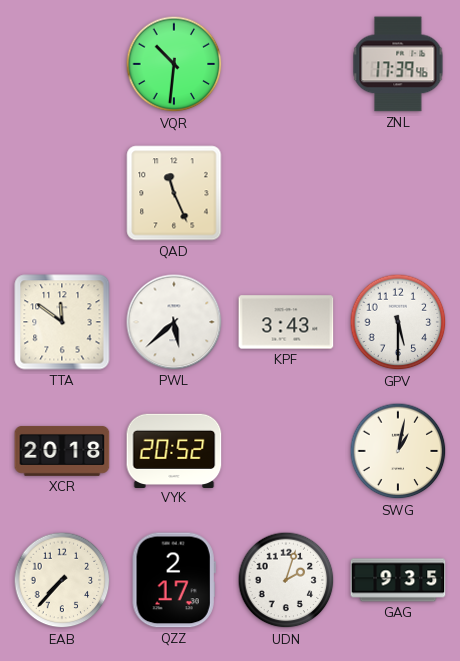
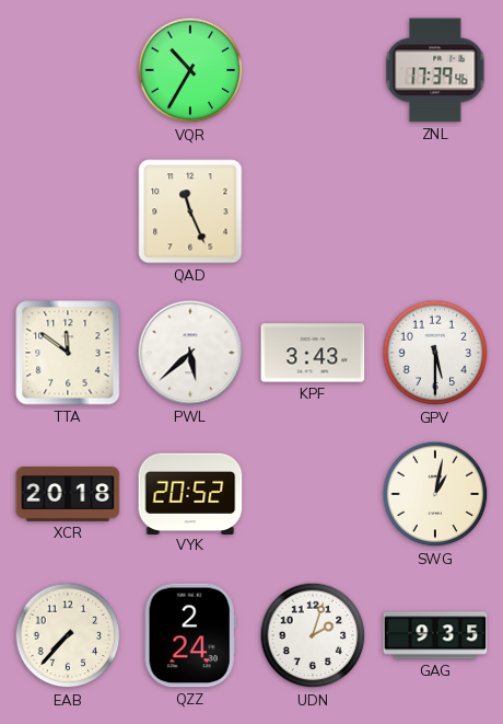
VQR: 10:31 -> 10:35 (190, 70)
QZZ: 2:17 -> 2:24 (190, 635)
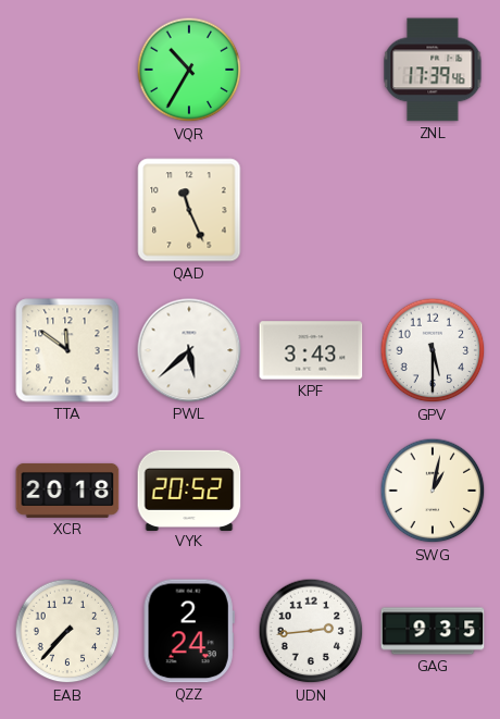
UDN: 2:03 -> 2:44 (311, 631)
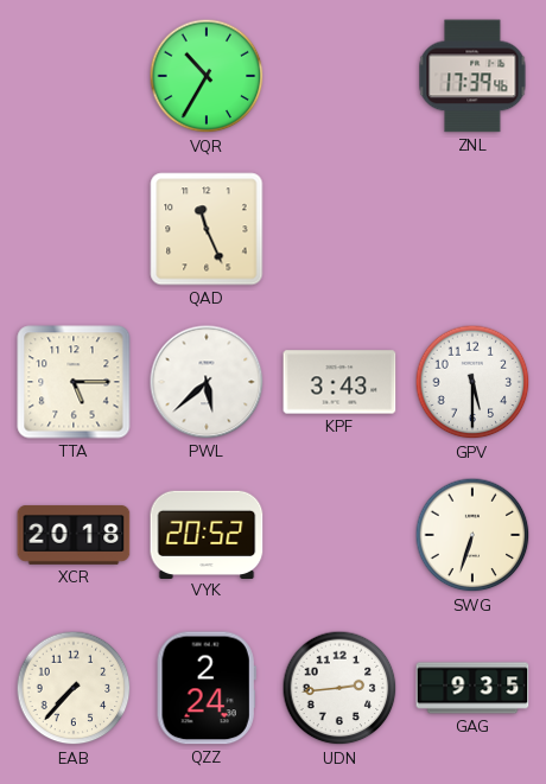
TTA: 11:51 -> 5:15 (74, 382)
SWG: 1:02 -> 6:33 (472, 535)
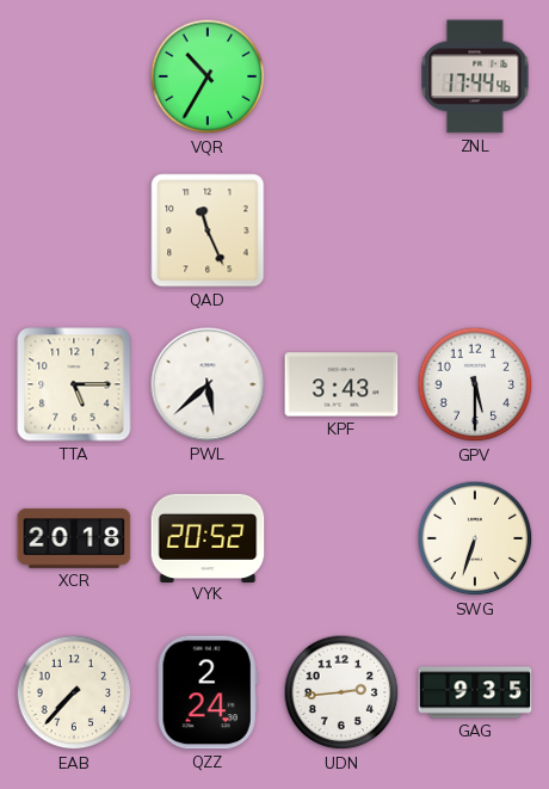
ZNL: 17:39 -> 17:44 (475, 76)
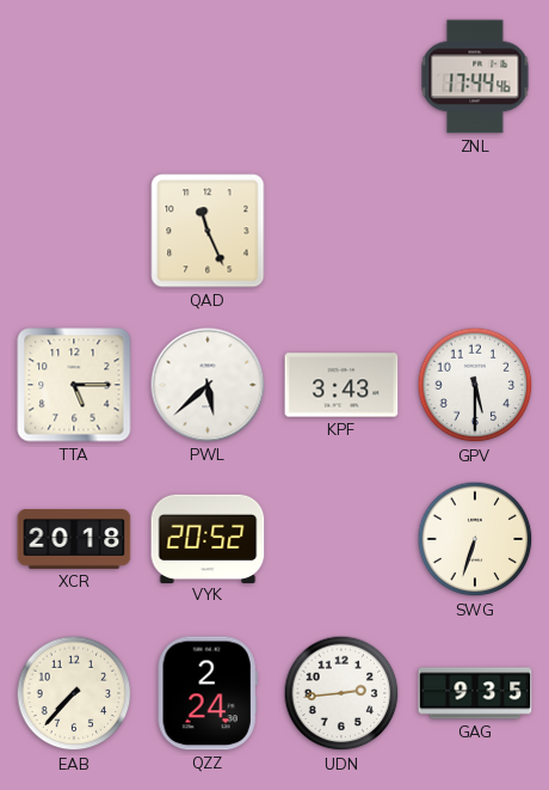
VQR: 10:35 -> none (208, 76)
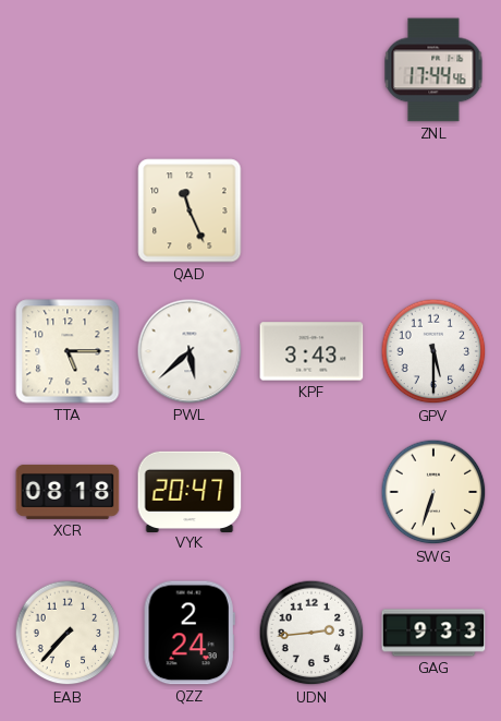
XCR: 20:18 -> 08:18 (68, 492)
VYK: 20:52 -> 20:47 (190, 491)
GAG: 9:35 -> 9:33 (433, 633)
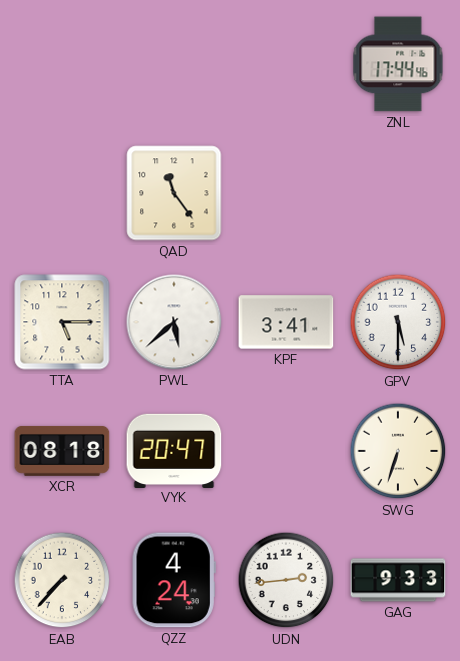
QAD: 11:26 -> 11:24 (174, 193)
KPF: 3:43 -> 3:41 (286, 322)
QZZ: 2:24 -> 4:24 (174, 580)
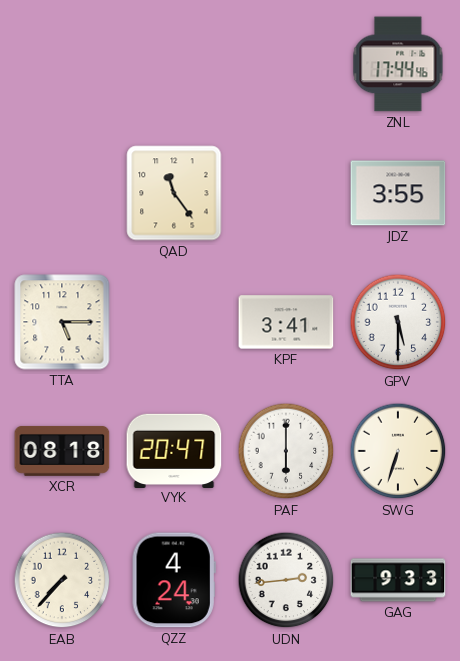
JDZ: none -> 3:55 (398, 193)
PWL: 5:38 -> none (174, 322)
PAF: none -> 6:00 (286, 451)
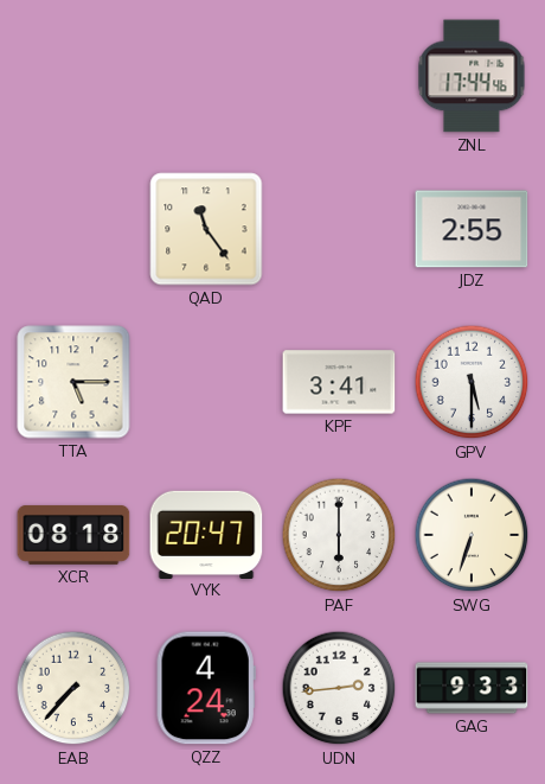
JDZ: 3:55 -> 2:55 (472, 229)
